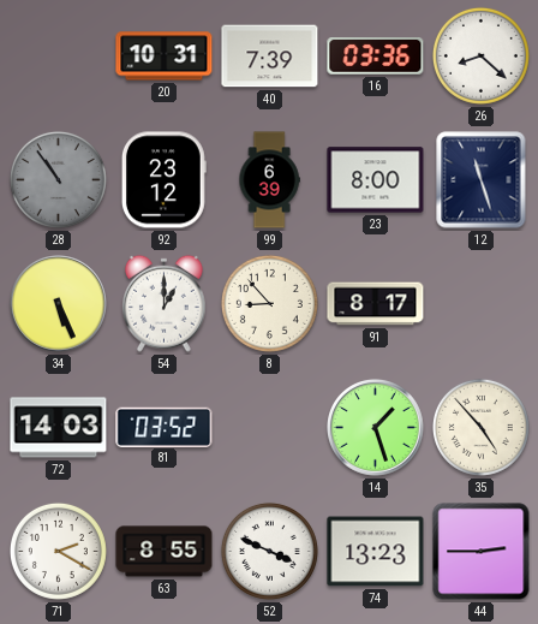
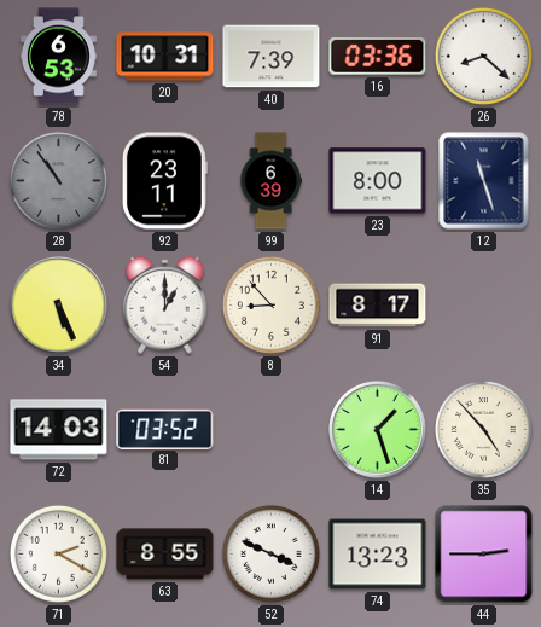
78: none -> 6:53 (58, 57)
92: 23:12 -> 23:11 (164, 181)
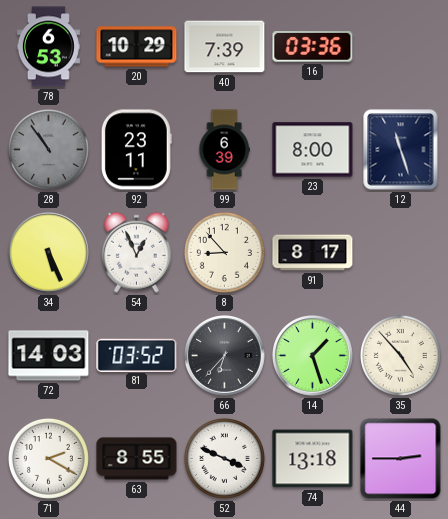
20: 10:31 -> 10:29 (137, 47)
26: 8:22 -> none (483, 56)
54: 1:00 -> 12:56 (136, 252)
66: none -> 6:37 (225, 356)
74: 13:23 -> 13:18 (313, 459)
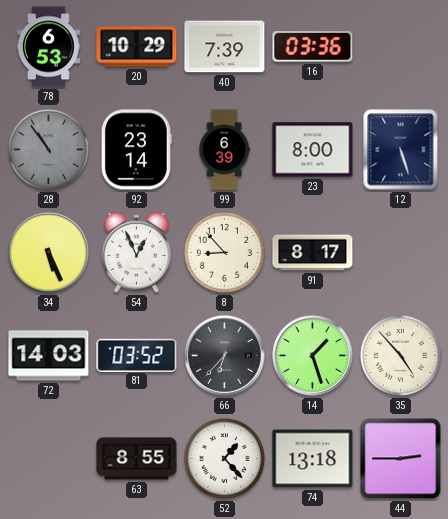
92: 23:11 -> 23:14 (136, 150)
12: 11:27 -> 5:27 (401, 150)
71: 2:20 -> none (48, 458)
52: 3:49 -> 1:23 (224, 458)
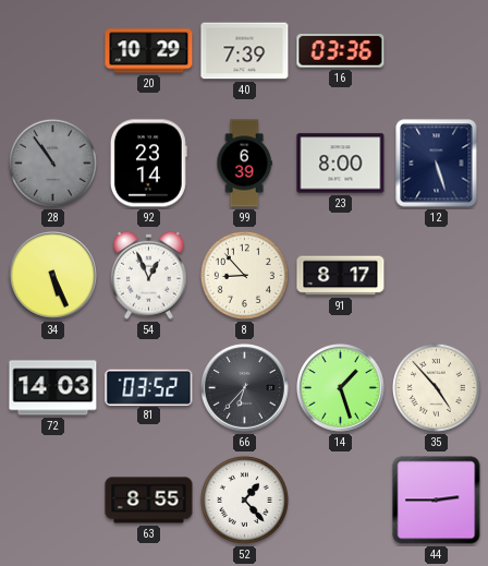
78: 6:53 -> none (48, 47)
74: 13:18 -> none (313, 459)
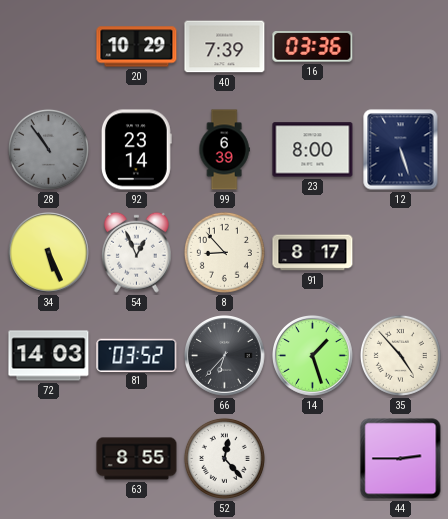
52: 1:23 -> 12:23 (224, 458)
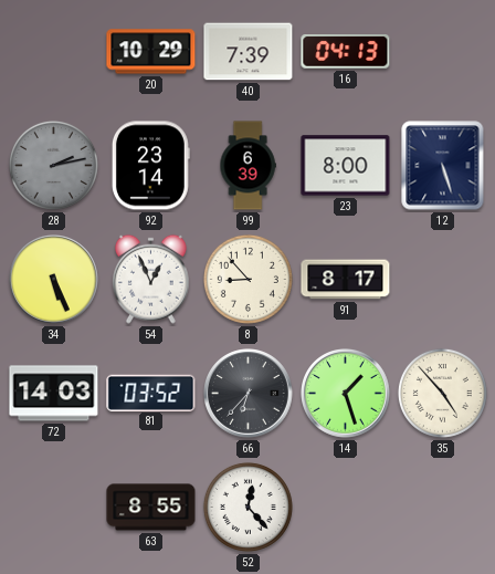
16: 03:36 -> 04:13 (346, 52)
28: 10:54 -> 2:13 (53, 165)
44: 2:45 -> none (401, 459)
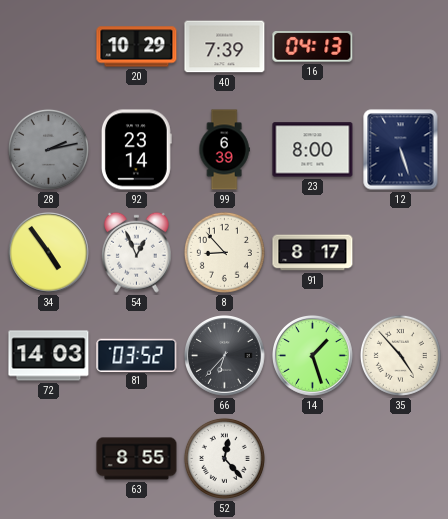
34: 5:26 -> 4:54 (49, 253)
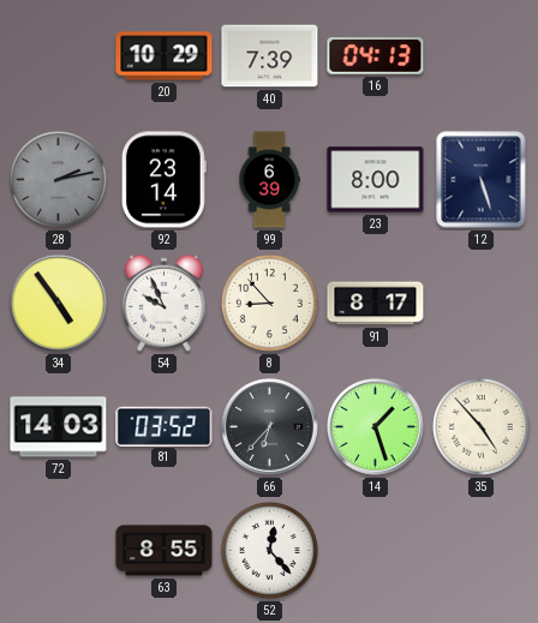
54: 12:56 -> 9:56 (163, 302)
